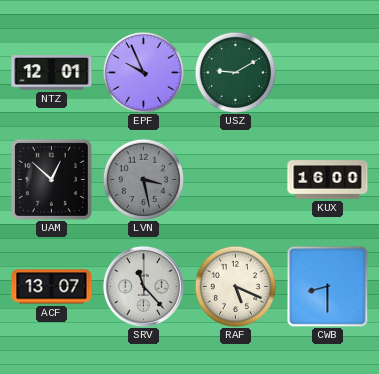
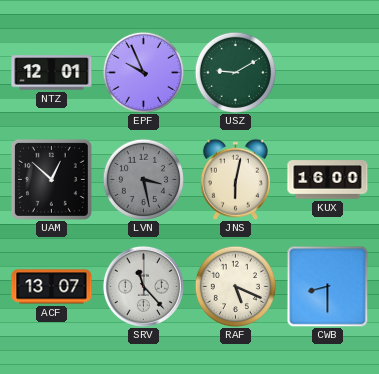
JNS: none -> 6:02 (235, 179)
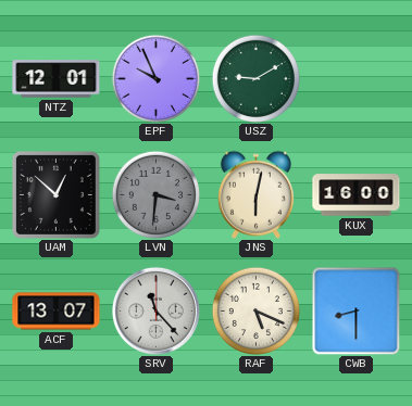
LVN: 3:28 -> 3:31 (155, 194)
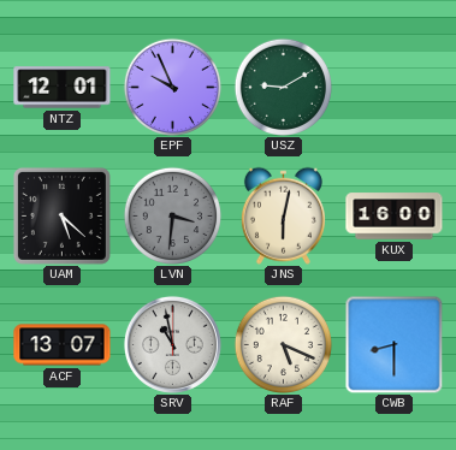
UAM: 12:52 -> 5:22 (61, 215)
SRV: 11:23 -> 10:58 (172, 344)
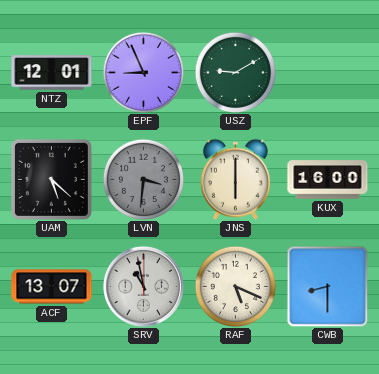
EPF: 9:56 -> 8:56 (143, 72)
JNS: 6:02 -> 6:00 (235, 179)
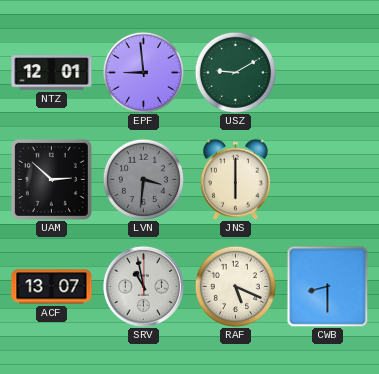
EPF: 8:56 -> 8:59 (143, 72)
UAM: 5:22 -> 2:52 (51, 179)
KUX: 16:00 -> none (328, 180)
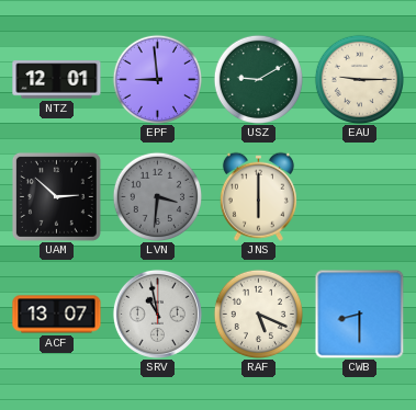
EAU: none -> 9:15 (359, 79)
